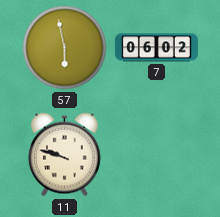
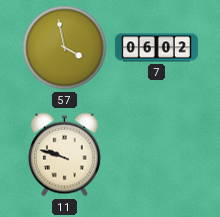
57: 5:58 -> 3:58 (65, 48)
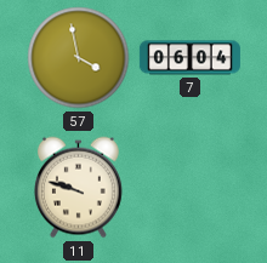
7: 06:02 -> 06:04 (189, 58)
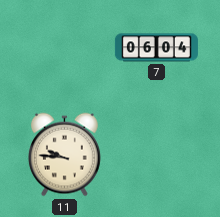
57: 3:58 -> none (79, 58)
11: 9:48 -> 9:46 (64, 155)
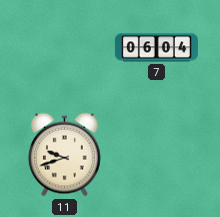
11: 9:46 -> 9:42 (64, 155)
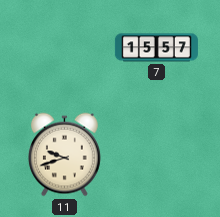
7: 06:04 -> 15:57 (156, 48)
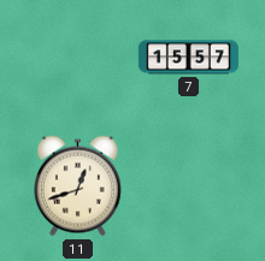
11: 9:42 -> 12:42 (77, 186)
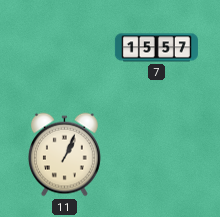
11: 12:42 -> 1:04 (64, 155)
